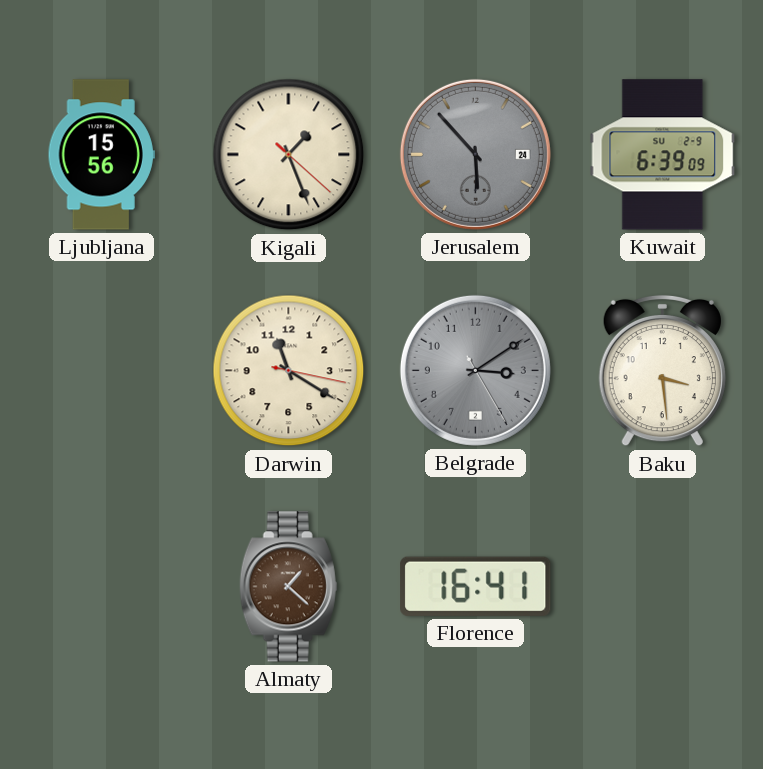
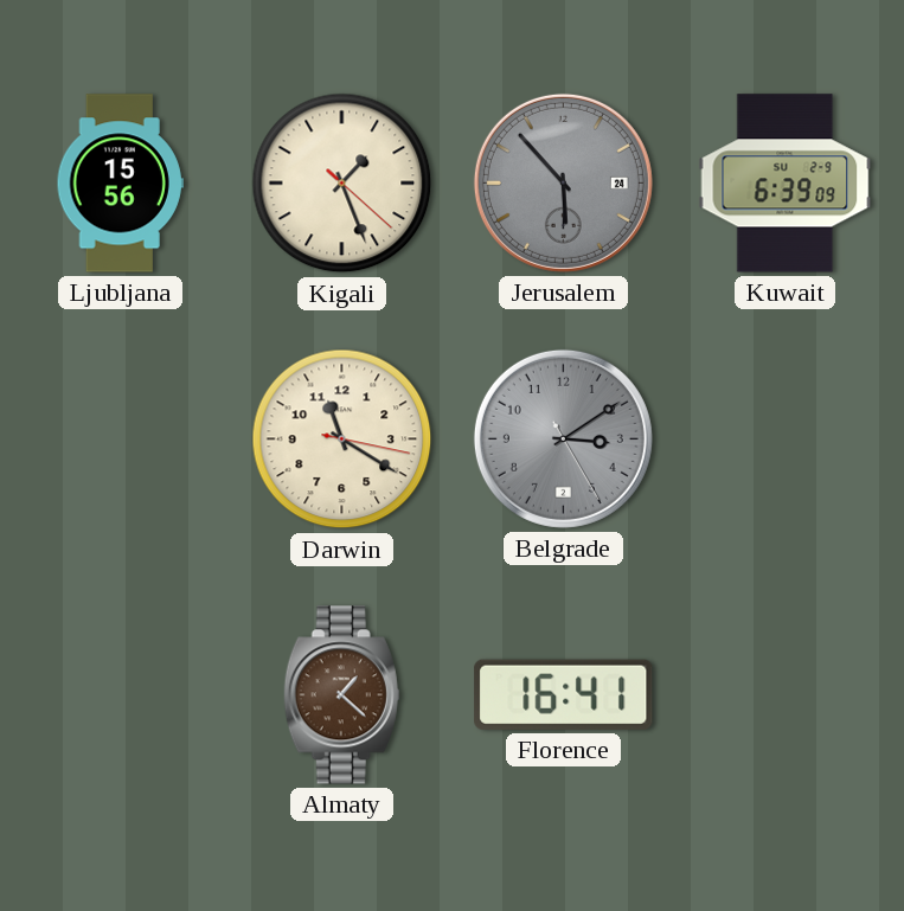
Baku: 3:29 -> none (662, 371)
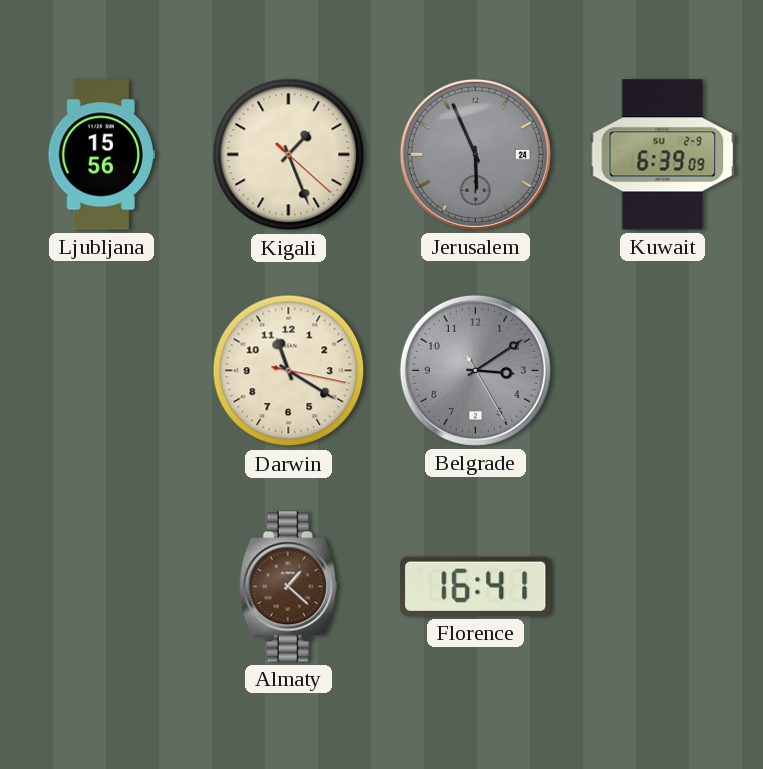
Jerusalem: 5:53 -> 5:56 (475, 154)
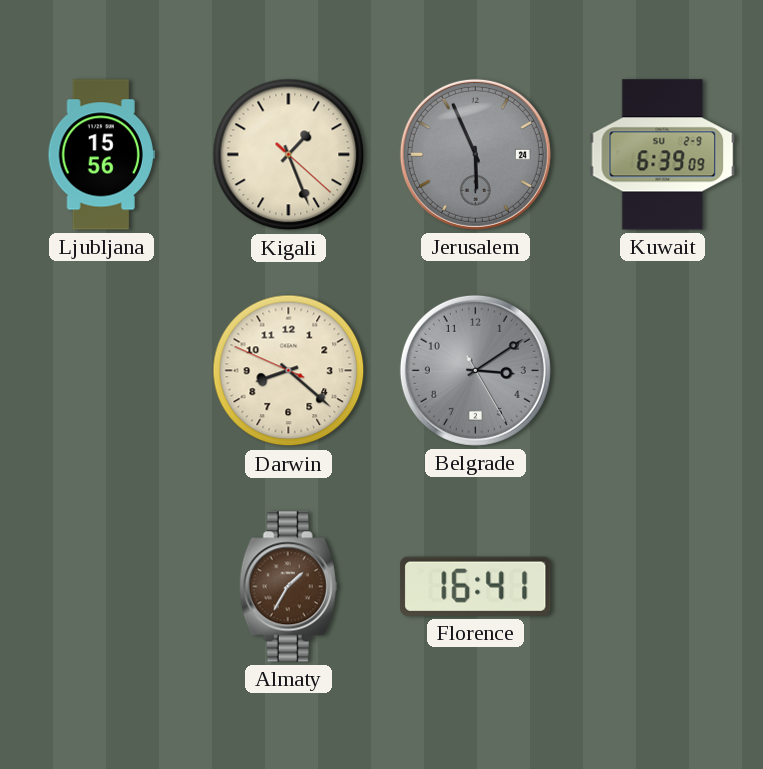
Darwin: 11:20 -> 8:21 (289, 371)
Almaty: 1:22 -> 1:35 (288, 587)
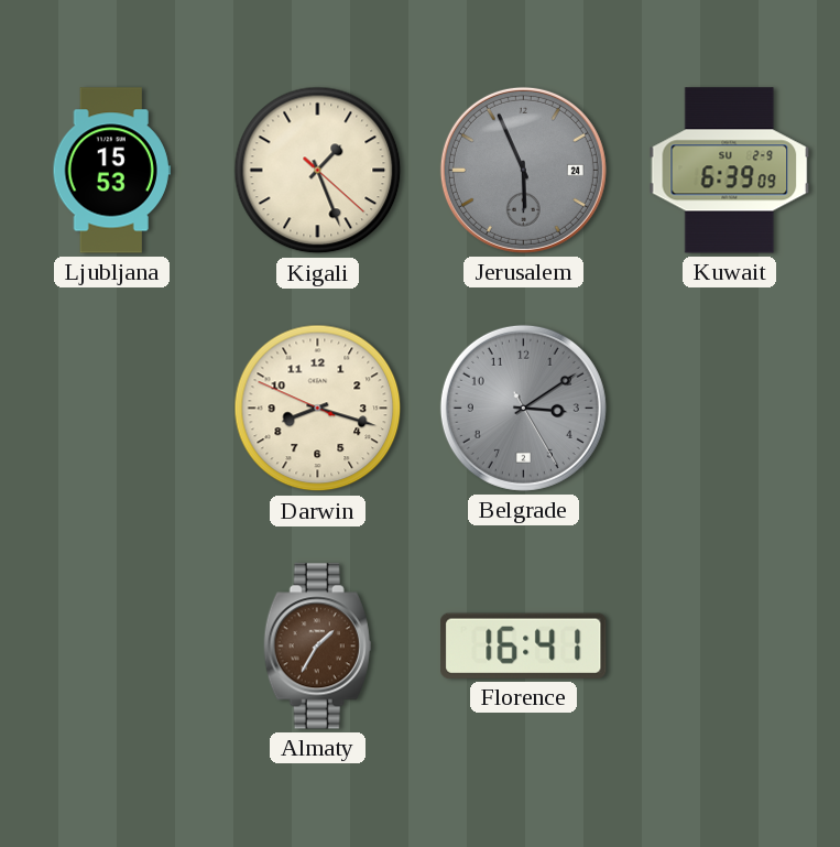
Ljubljana: 15:56 -> 15:53 (111, 171)
Darwin: 8:21 -> 8:17 (318, 409)
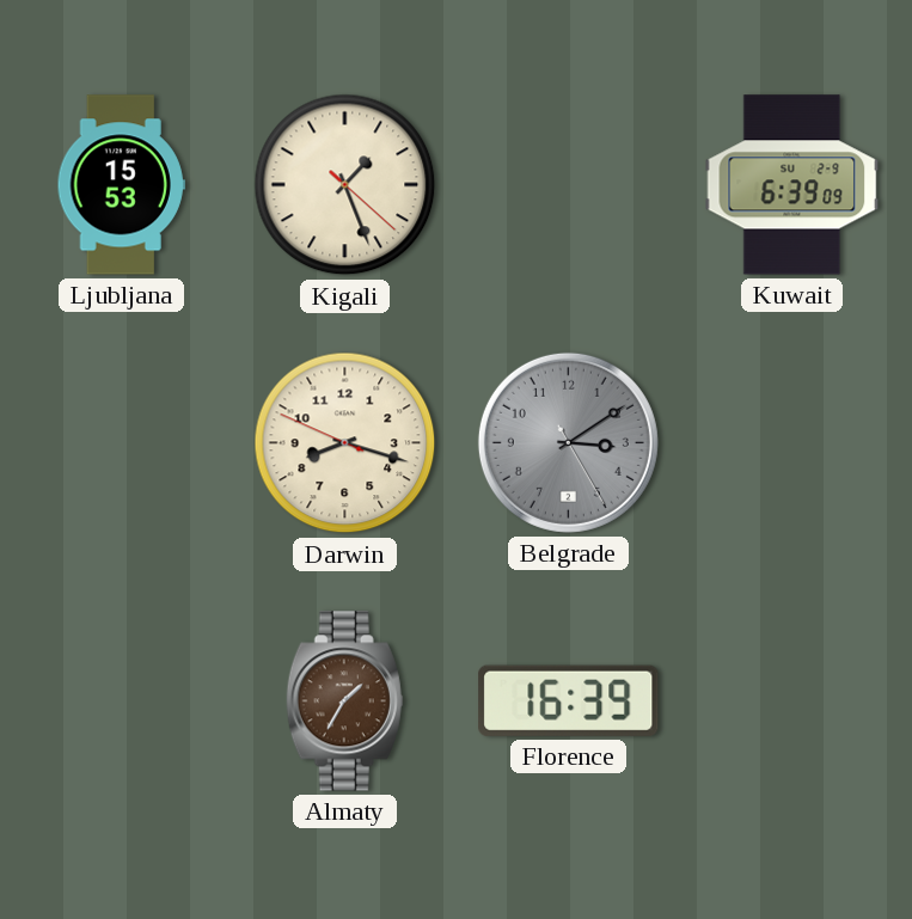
Jerusalem: 5:56 -> none (523, 170)
Florence: 16:41 -> 16:39 (569, 700)
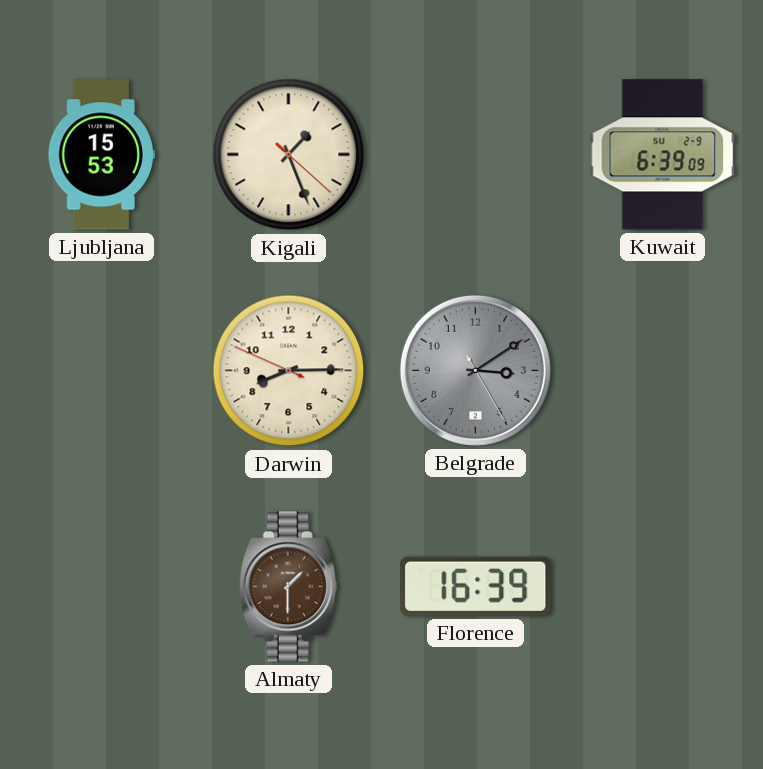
Darwin: 8:17 -> 8:14 (289, 371)
Almaty: 1:35 -> 1:30 (288, 587)
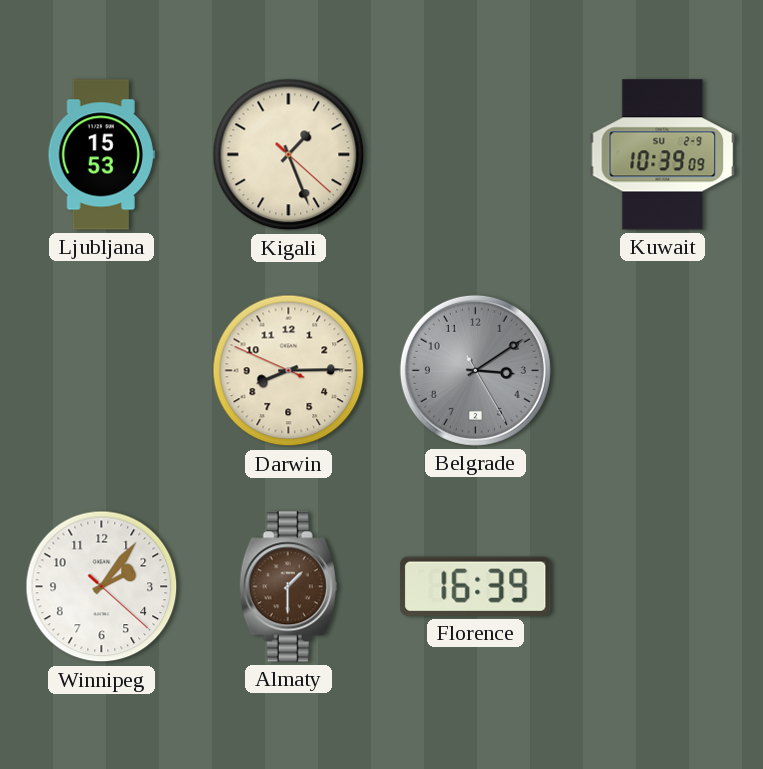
Kuwait: 6:39 -> 10:39 (663, 155)
Winnipeg: none -> 2:06 (102, 587)
